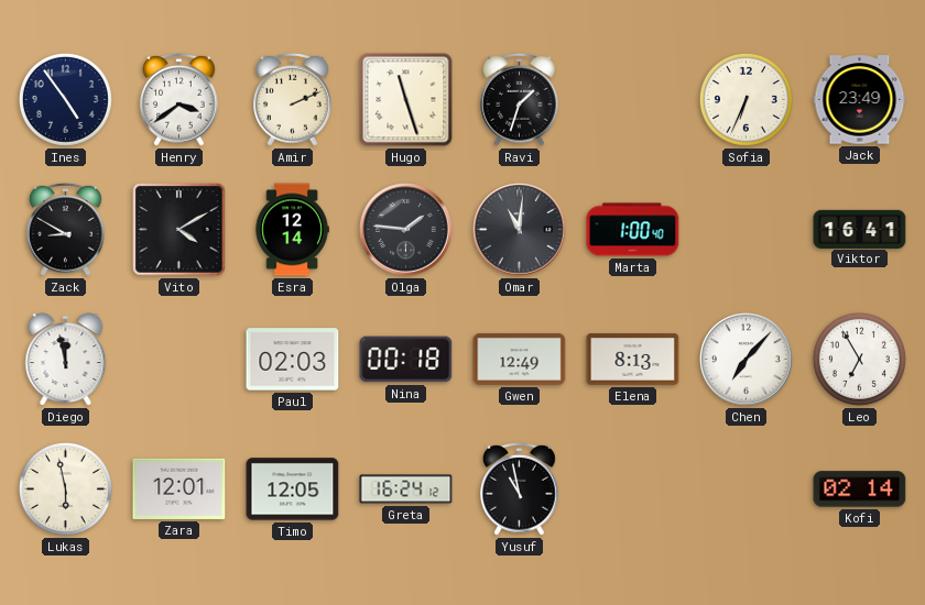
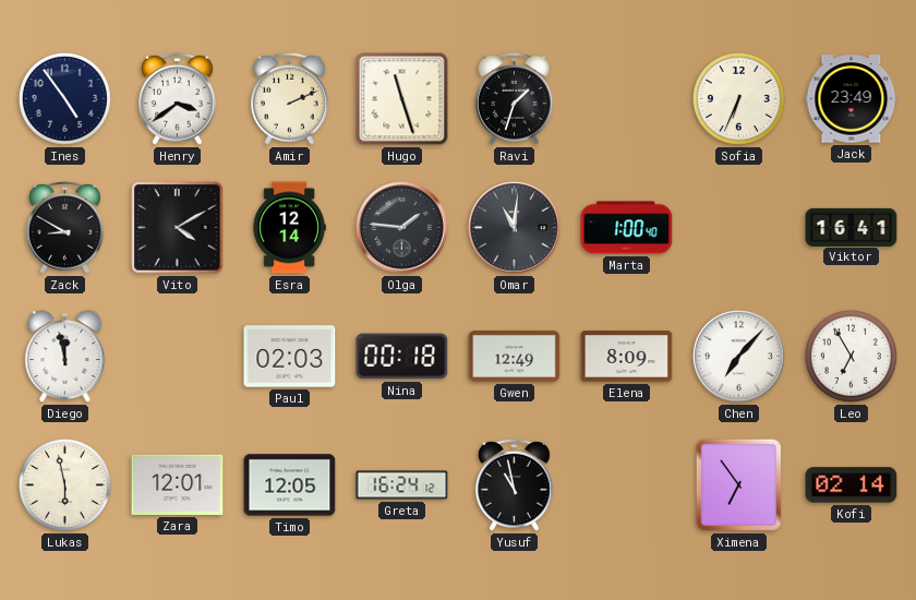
Elena: 8:13 -> 8:09 (627, 357)
Ximena: none -> 6:54 (738, 484)
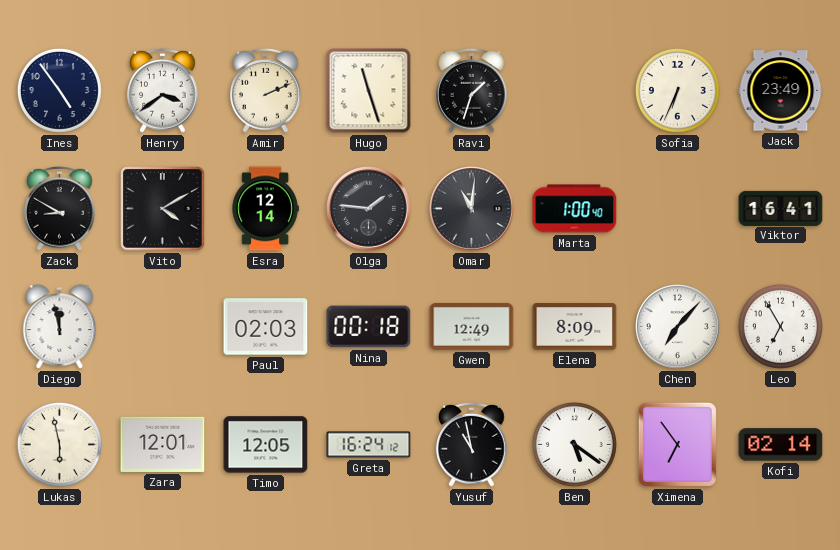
Ben: none -> 5:21 (574, 444)
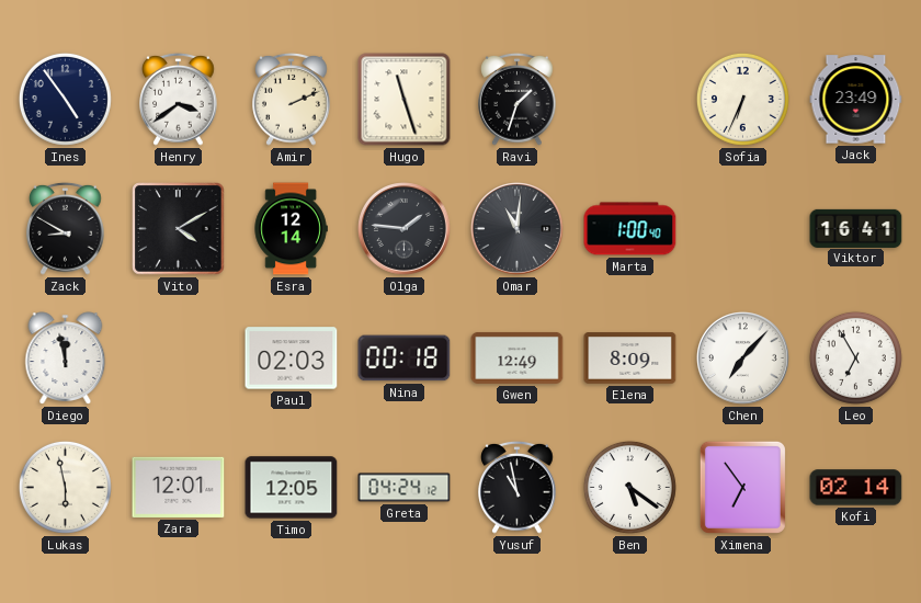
Greta: 16:24 -> 04:24 (405, 488)
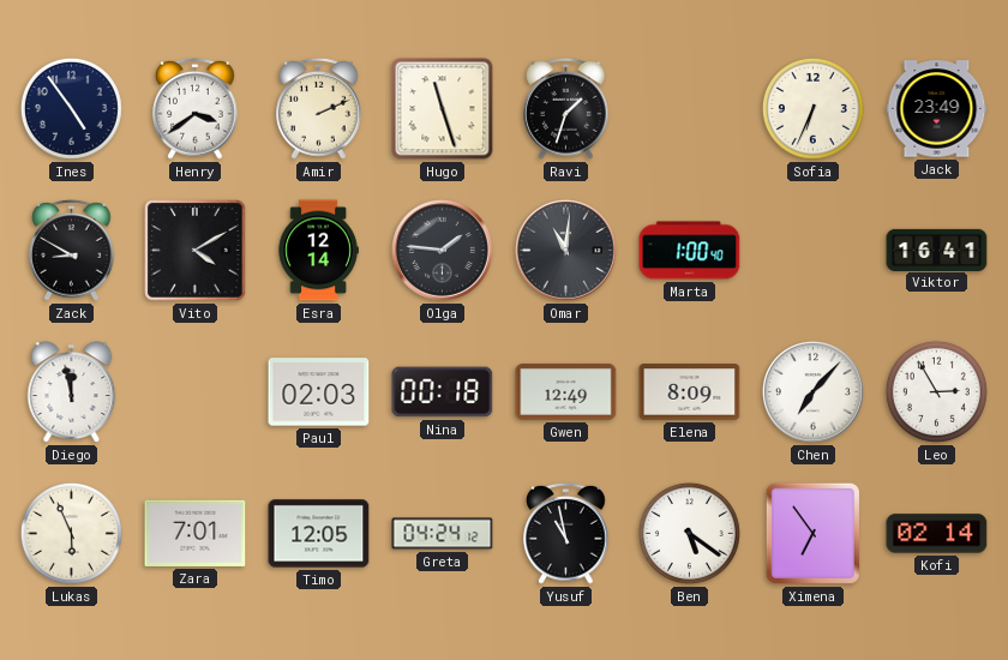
Leo: 6:55 -> 2:55 (936, 391)
Lukas: 5:58 -> 5:56 (71, 533)
Zara: 12:01 -> 7:01 (196, 533)
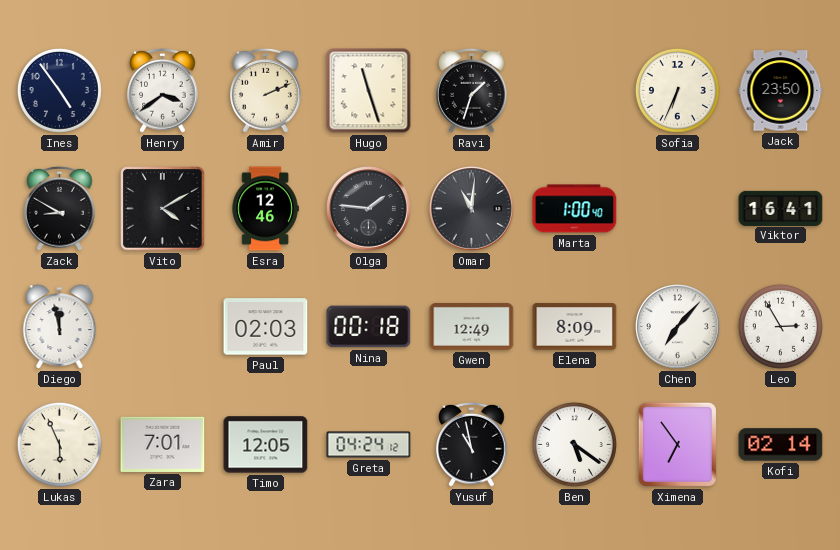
Jack: 23:49 -> 23:50 (781, 91)
Esra: 12:14 -> 12:46 (265, 209)
